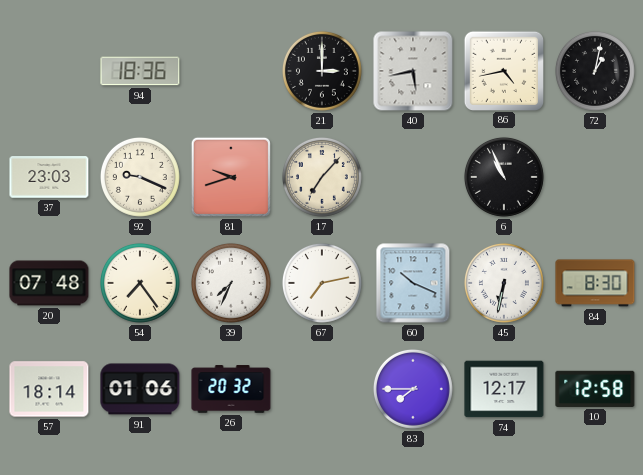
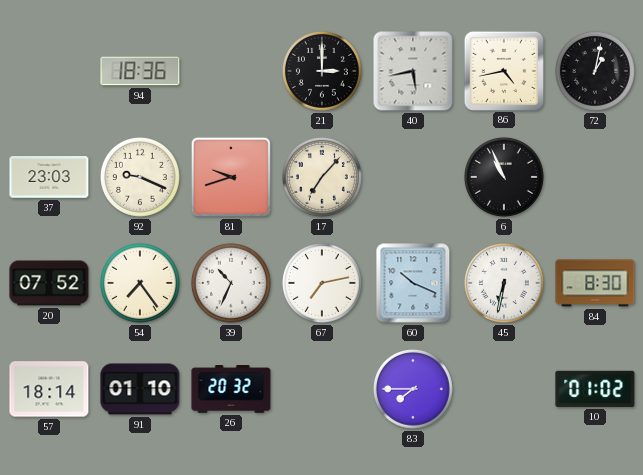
20: 07:48 -> 07:52 (49, 283)
39: 7:34 -> 10:34 (231, 283)
91: 01:06 -> 01:10 (140, 389)
74: 12:17 -> none (504, 389)
10: 12:58 -> 01:02 (595, 389)
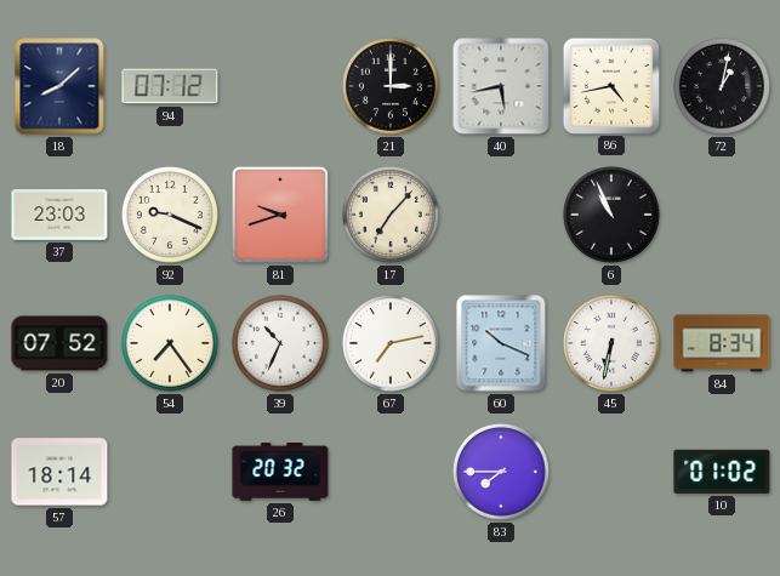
18: none -> 8:08 (59, 86)
94: 18:36 -> 07:12 (170, 86)
84: 8:30 -> 8:34 (722, 343)
91: 01:10 -> none (140, 389)
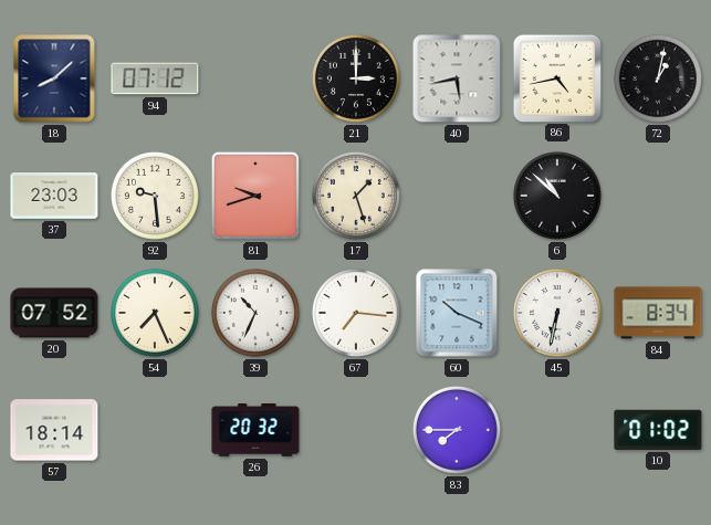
92: 9:19 -> 9:29 (155, 196)
17: 7:07 -> 1:27 (356, 196)
6: 10:56 -> 10:52 (557, 196)
54: 7:24 -> 7:26 (155, 313)
67: 7:13 -> 7:16 (356, 313)
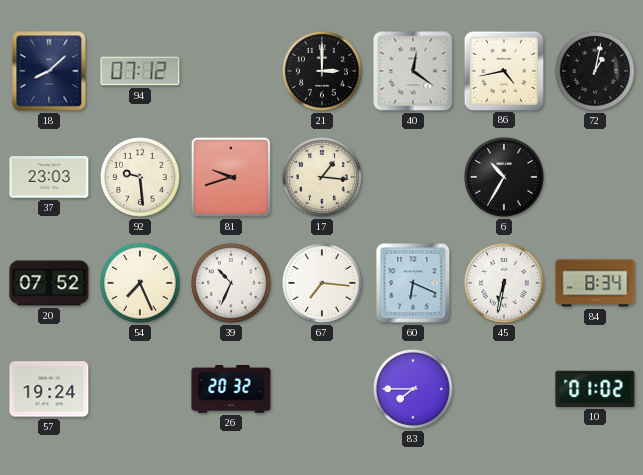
40: 5:43 -> 12:21 (413, 71)
17: 1:27 -> 1:16 (322, 177)
6: 10:52 -> 10:35 (504, 177)
60: 10:19 -> 6:19 (413, 283)
57: 18:14 -> 19:24 (49, 389)
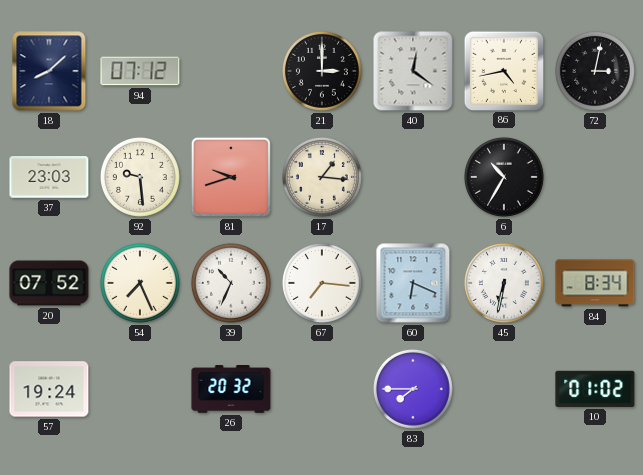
72: 1:02 -> 3:02 (595, 71)
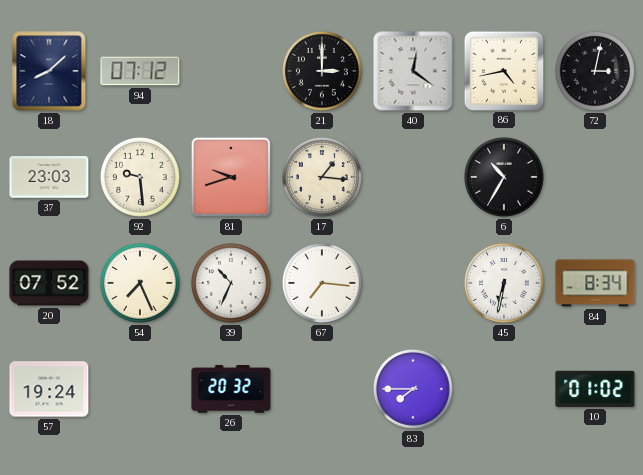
60: 6:19 -> none (413, 283)
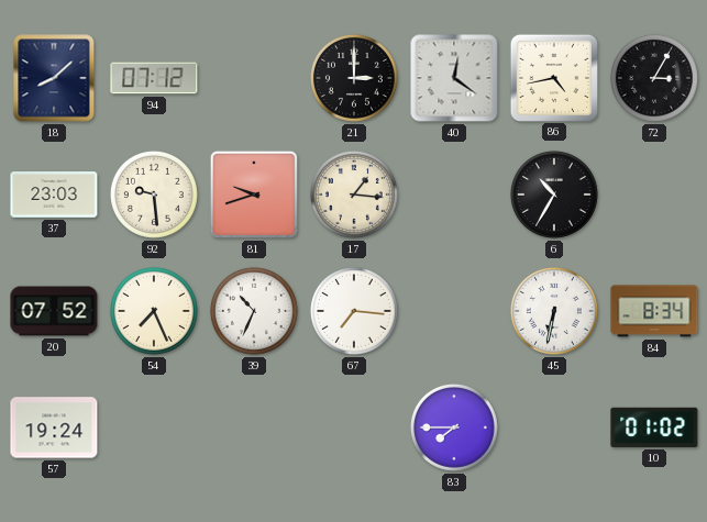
72: 3:02 -> 3:05 (654, 78)
26: 20:32 -> none (231, 389)
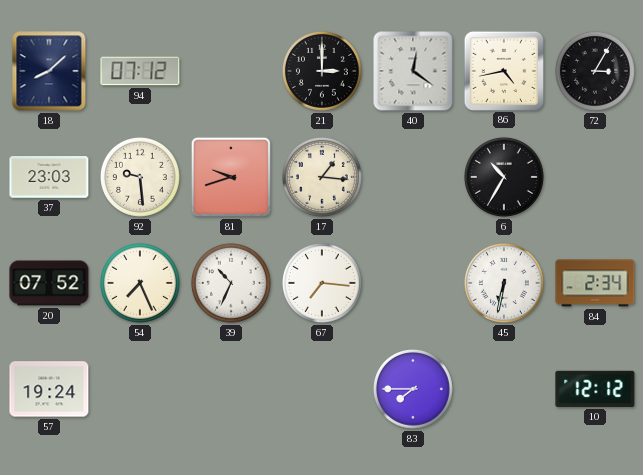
84: 8:34 -> 2:34 (595, 283)
10: 01:02 -> 12:12 (595, 389)
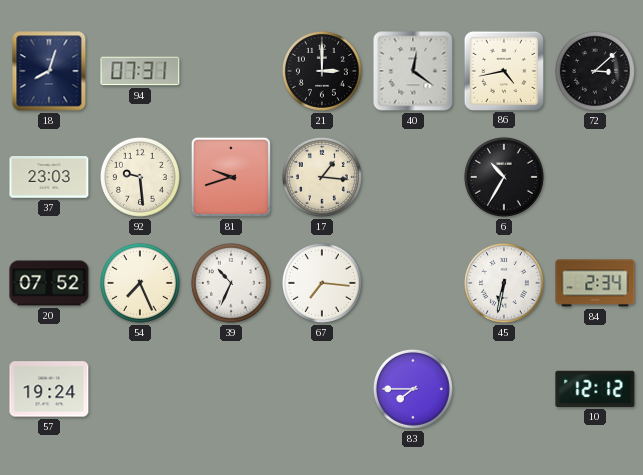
18: 8:08 -> 8:03 (49, 71)
94: 07:12 -> 07:31 (140, 71)
72: 3:05 -> 3:08 (595, 71)
